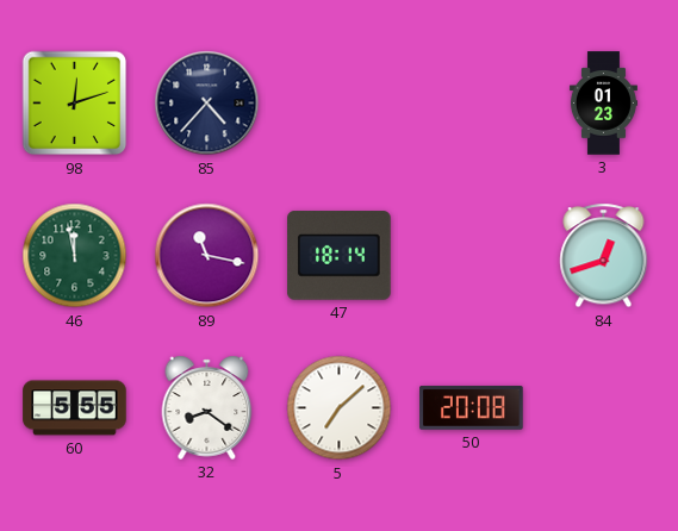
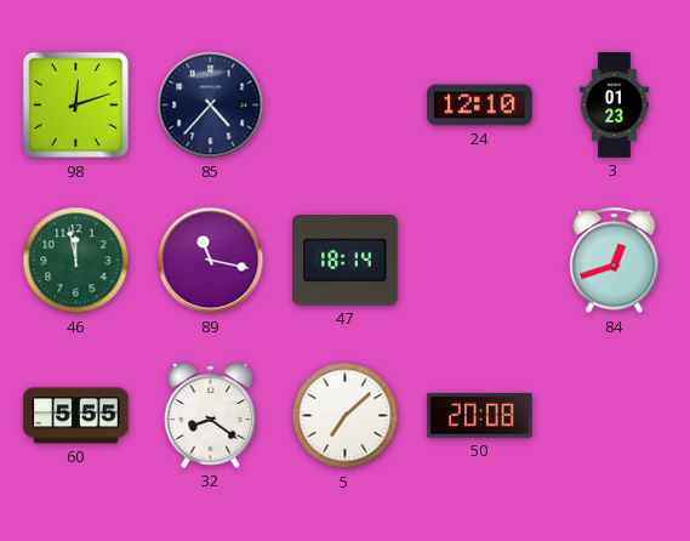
24: none -> 12:10 (480, 106)
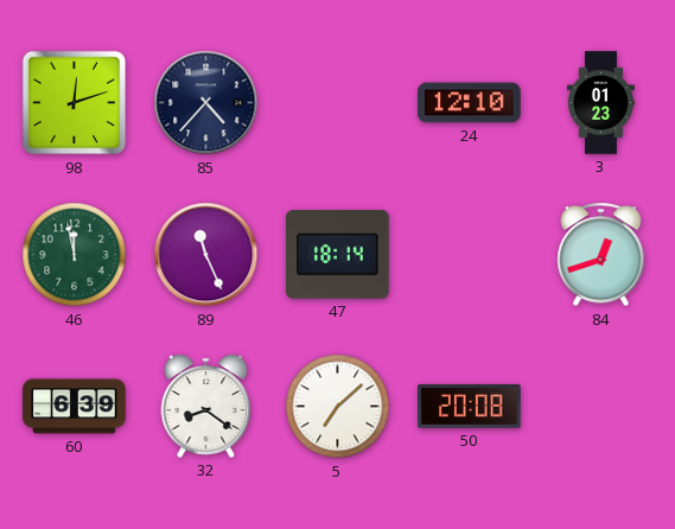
89: 11:17 -> 11:26 (206, 255)
60: 5:55 -> 6:39 (75, 407)
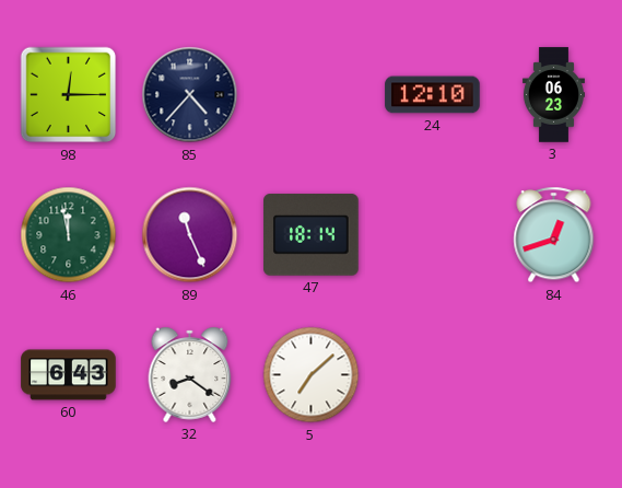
98: 12:12 -> 12:15 (69, 95)
3: 01:23 -> 06:23 (553, 95)
60: 6:39 -> 6:43 (69, 375)
50: 20:08 -> none (470, 407)
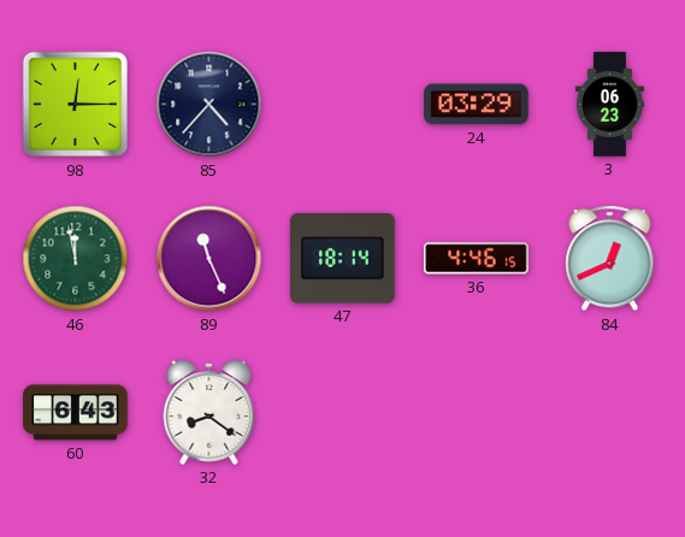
24: 12:10 -> 03:29 (477, 105)
36: none -> 4:46 (477, 259)
84: 12:42 -> 12:41 (610, 259)
5: 7:08 -> none (312, 375)
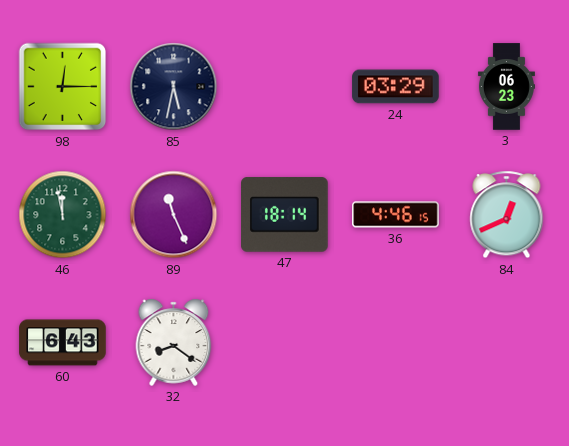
85: 4:37 -> 5:32 (174, 87)
